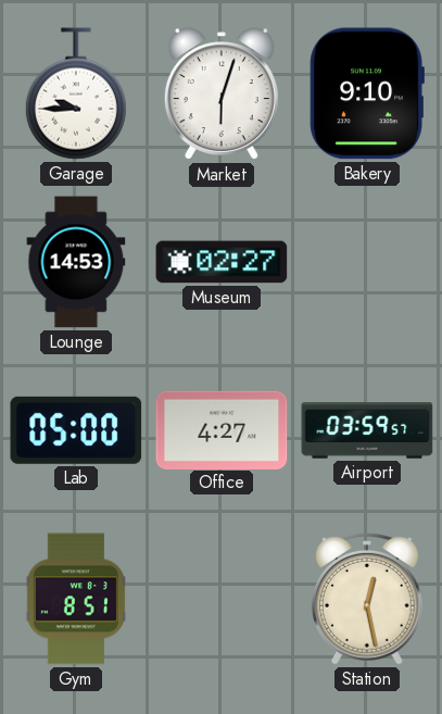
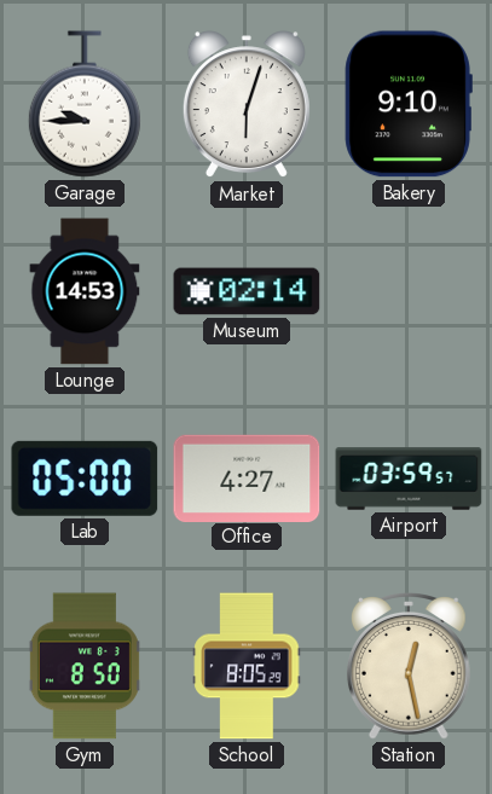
Museum: 02:27 -> 02:14 (247, 291)
Gym: 8:51 -> 8:50 (85, 666)
School: none -> 8:05 (247, 666)
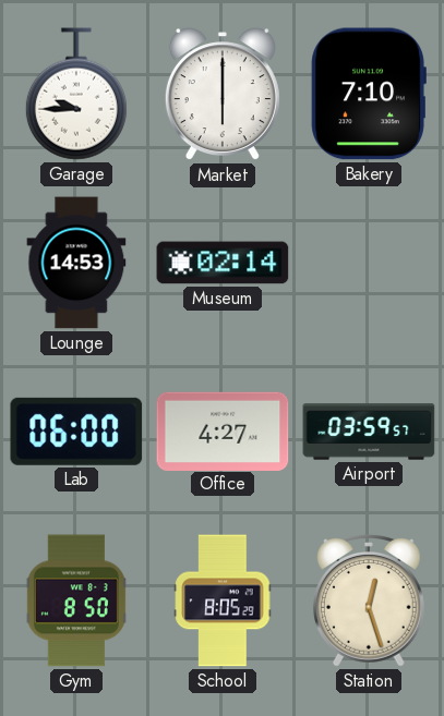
Market: 6:03 -> 6:00 (223, 95)
Bakery: 9:10 -> 7:10 (369, 94)
Lab: 05:00 -> 06:00 (76, 432)
Station: 12:28 -> 12:27 (369, 602)
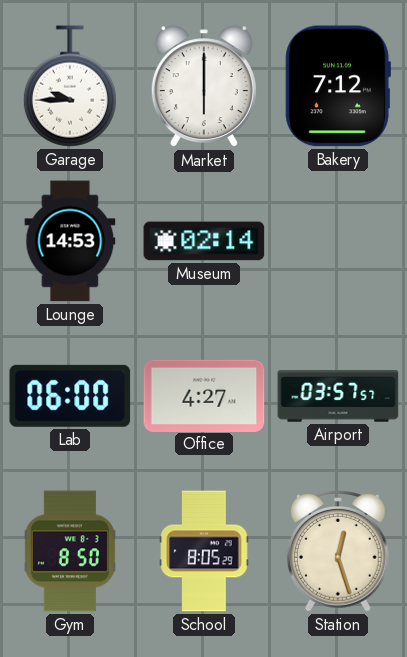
Bakery: 7:10 -> 7:12 (338, 86)
Airport: 03:59 -> 03:57 (338, 396)
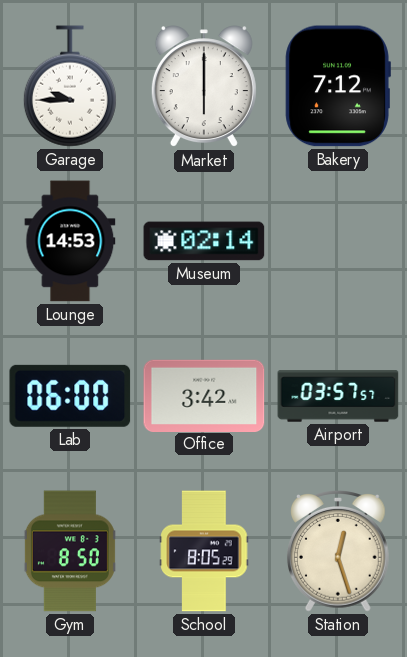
Office: 4:27 -> 3:42 (204, 395)
